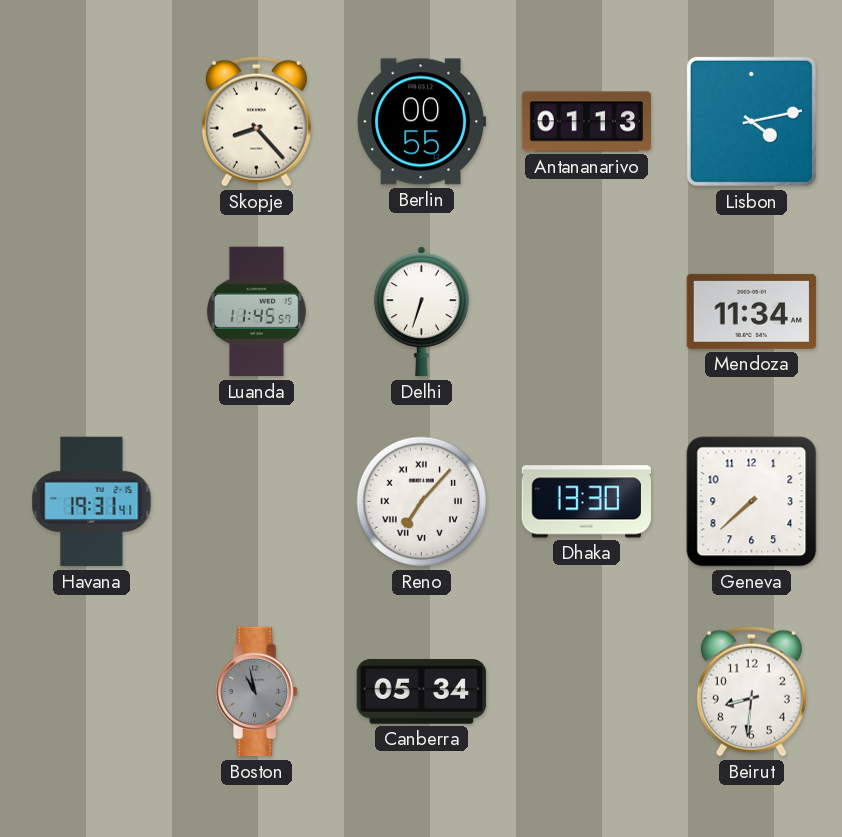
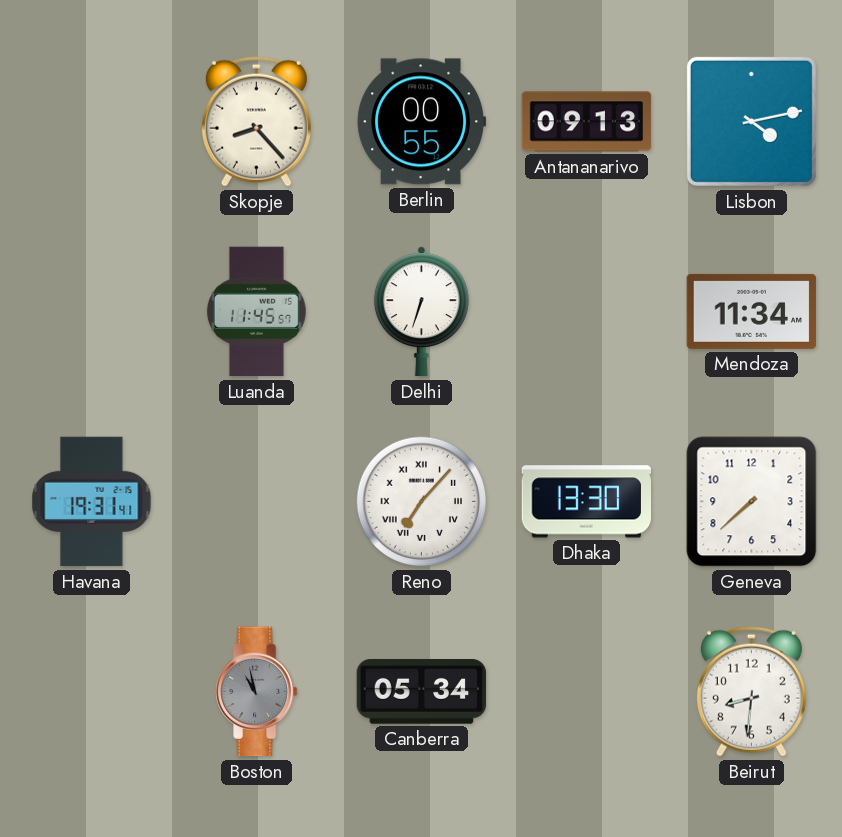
Antananarivo: 01:13 -> 09:13 (587, 122)
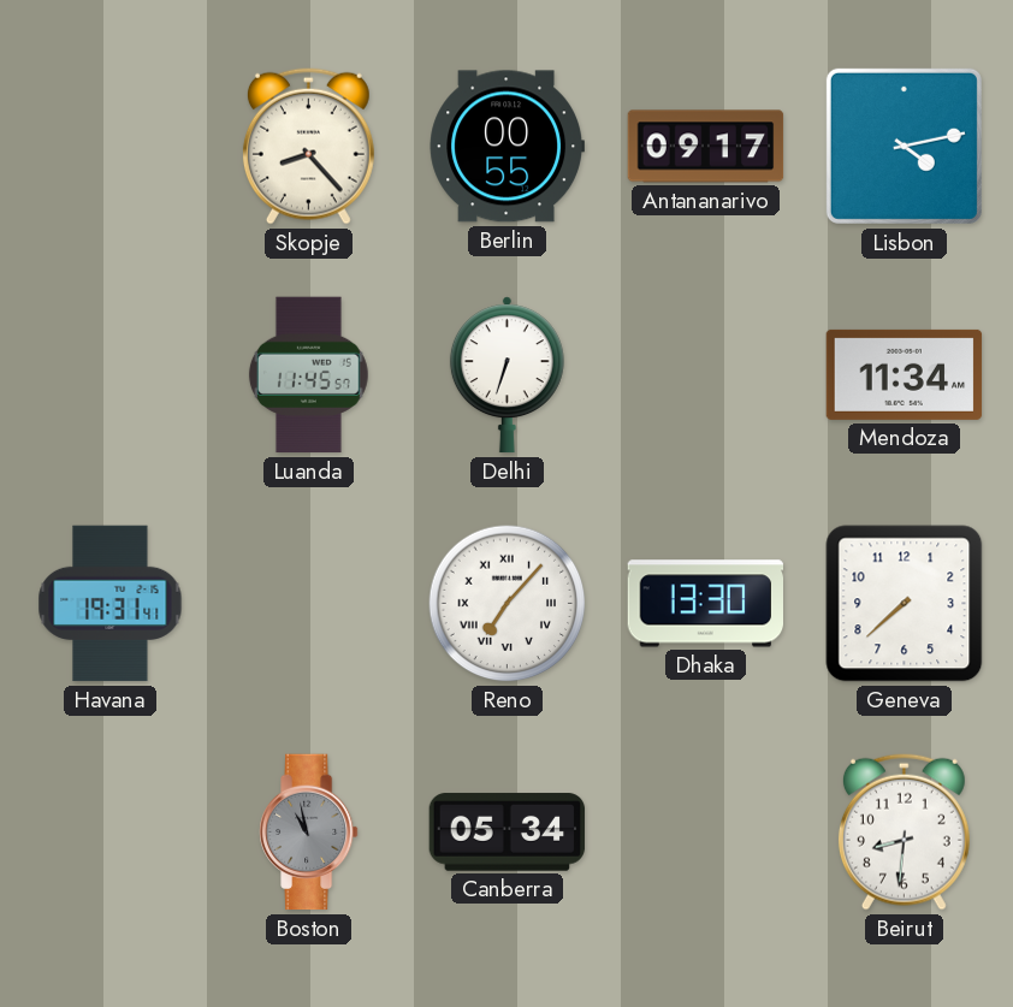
Antananarivo: 09:13 -> 09:17 (706, 147)
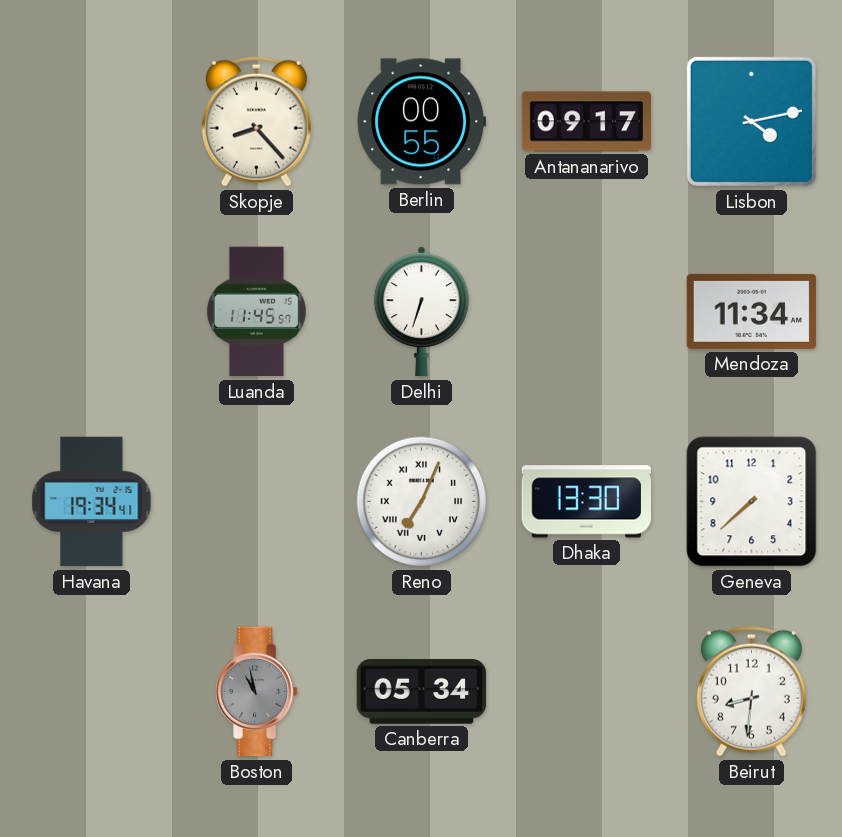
Havana: 19:31 -> 19:34 (92, 502)
Reno: 7:07 -> 7:04 (422, 502)
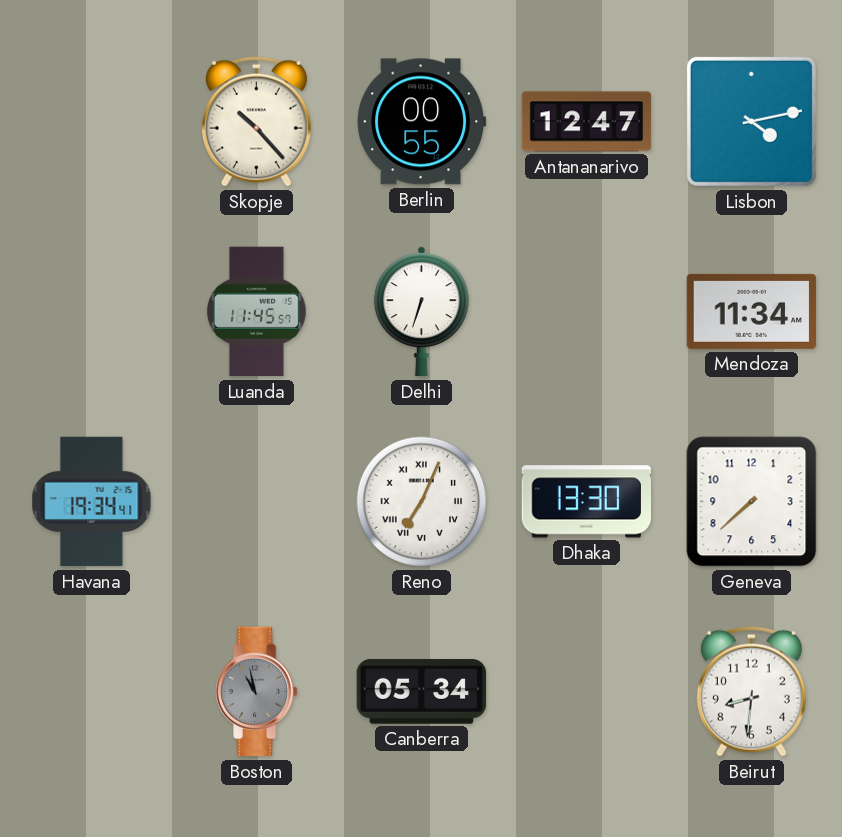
Skopje: 8:23 -> 10:23 (256, 121)
Antananarivo: 09:17 -> 12:47 (587, 122)
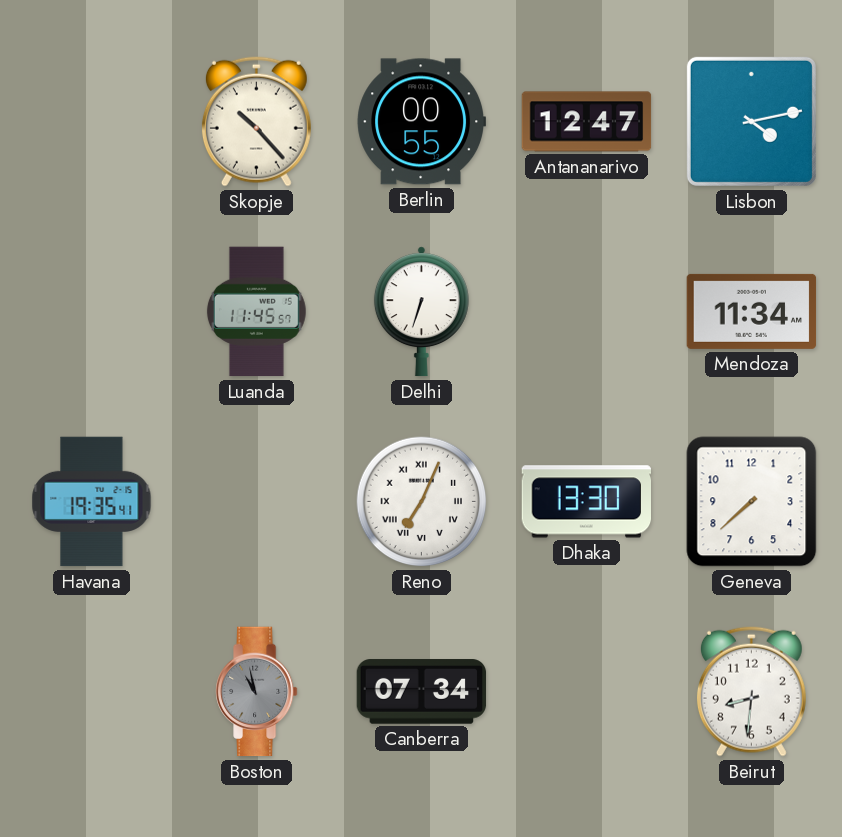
Havana: 19:34 -> 19:35 (92, 502)
Canberra: 05:34 -> 07:34 (422, 692)
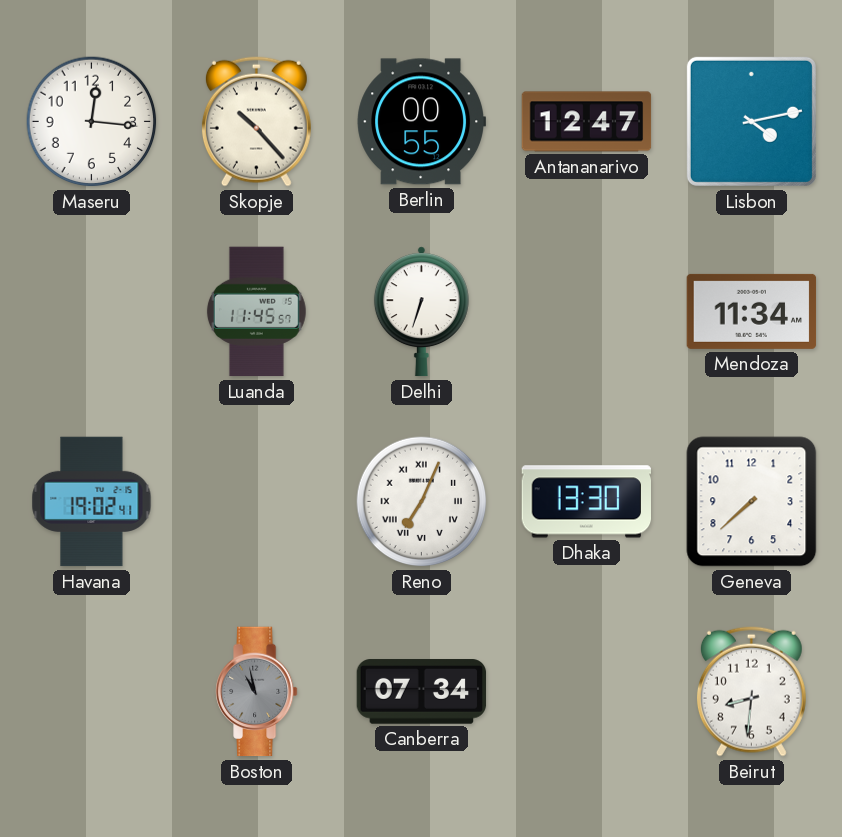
Maseru: none -> 12:16 (92, 122)
Havana: 19:35 -> 19:02 (92, 502)
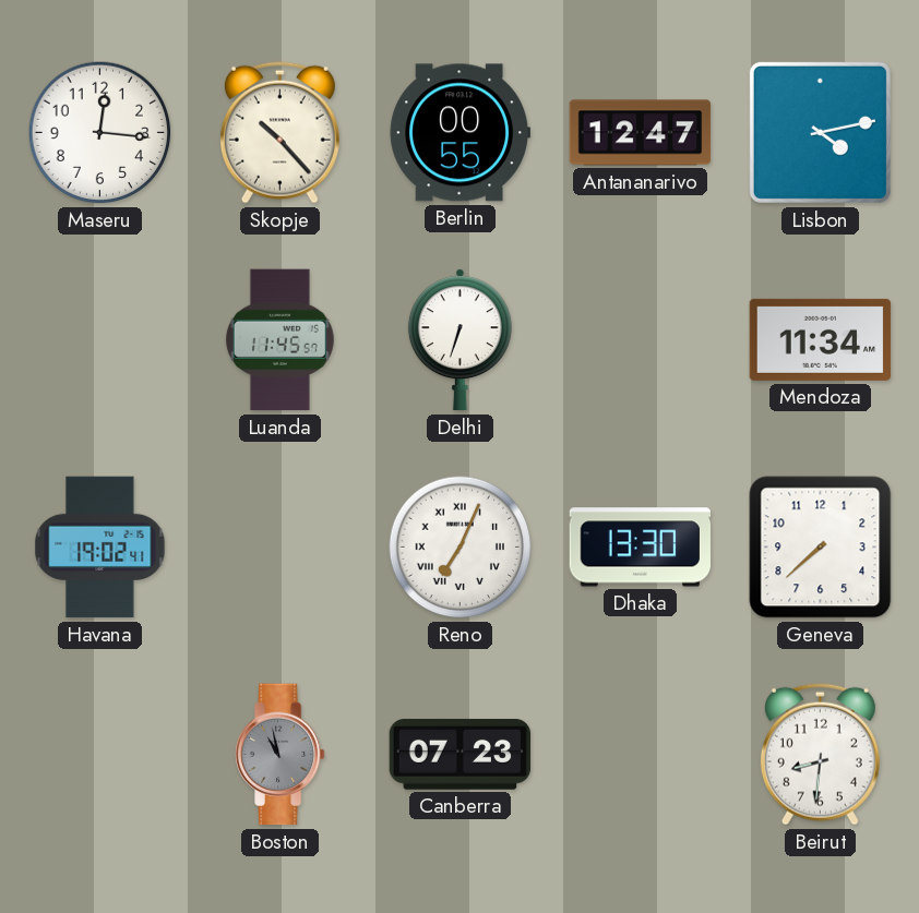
Canberra: 07:34 -> 07:23 (461, 755)
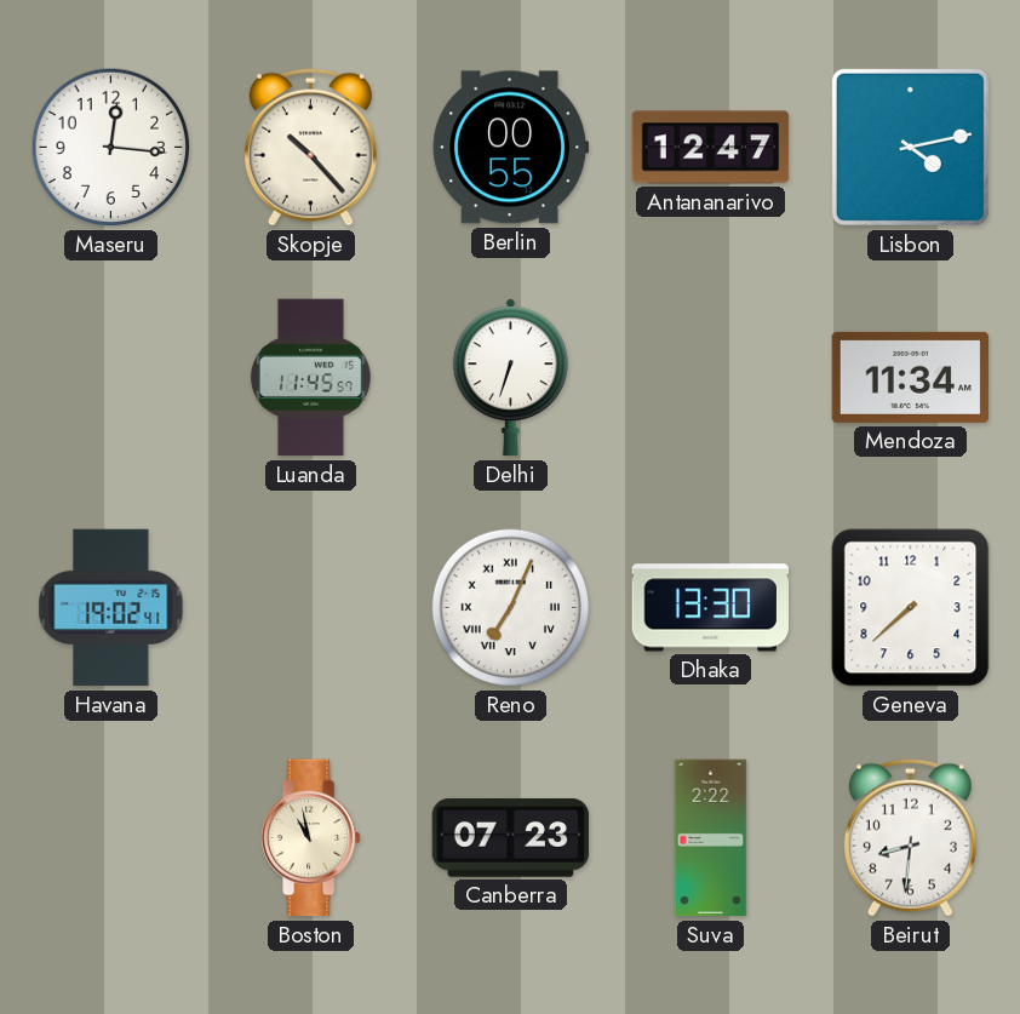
Boston dial: grey -> cream (311, 838)
Suva: none -> 2:22 (711, 838)
